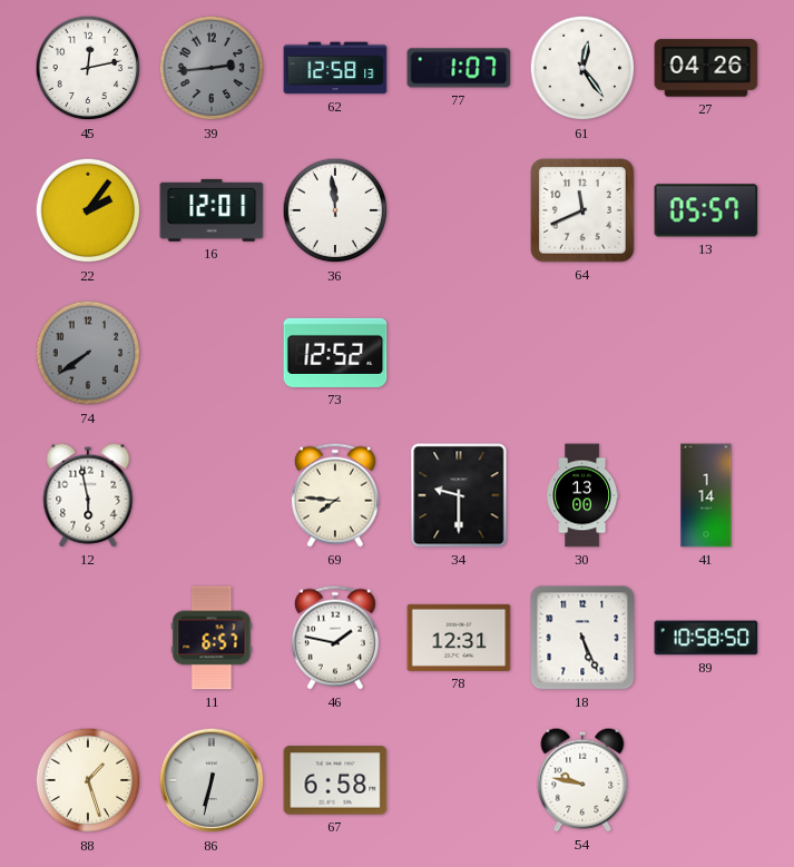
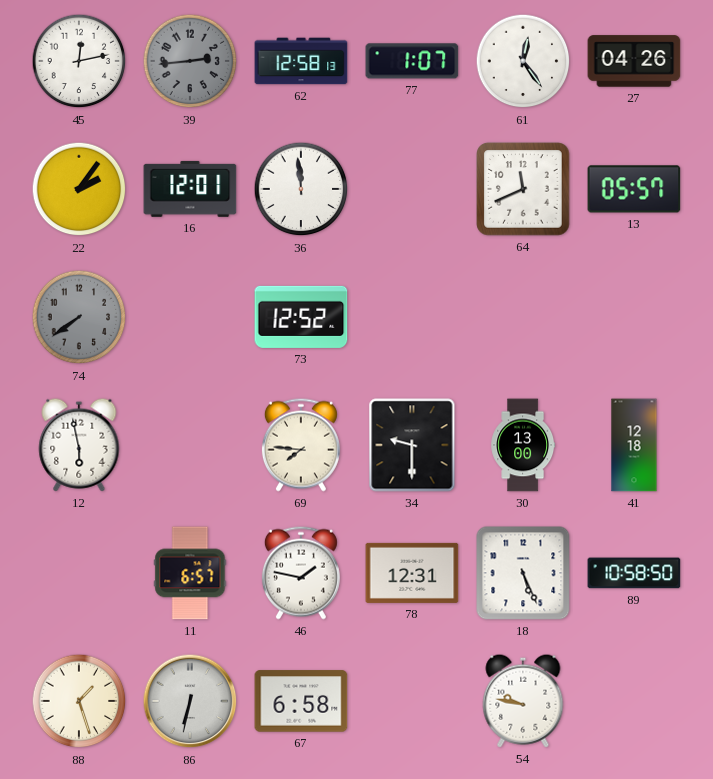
41: 1:14 -> 12:18 (634, 445)
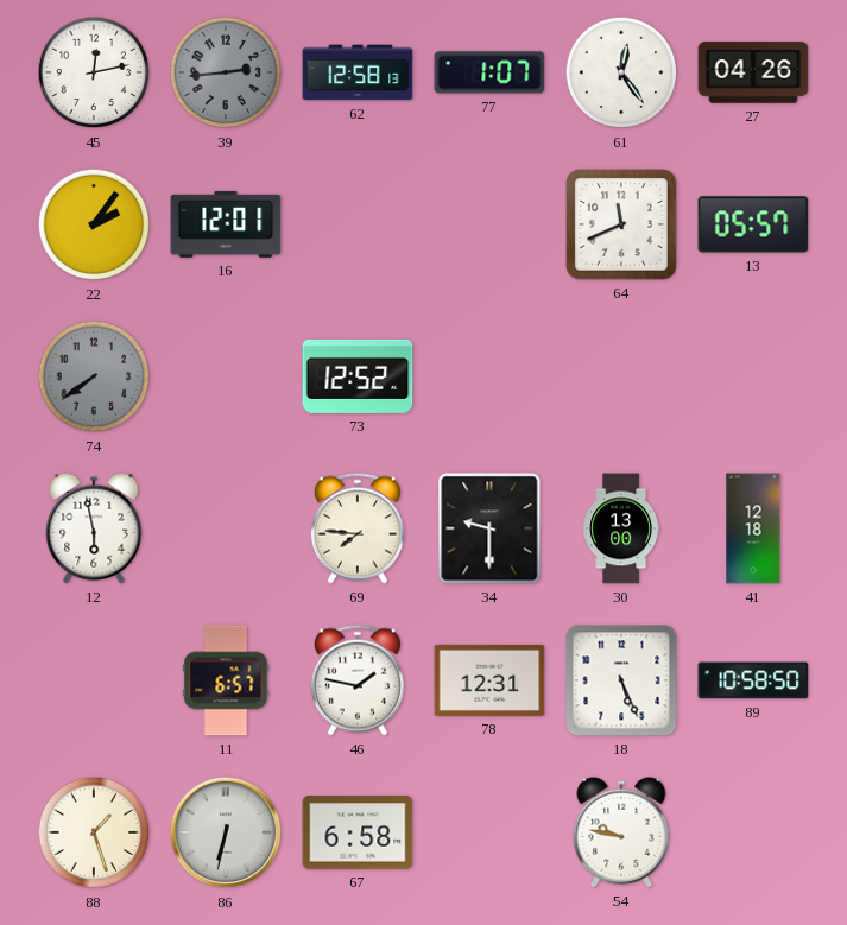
36: 11:59 -> none (301, 189)
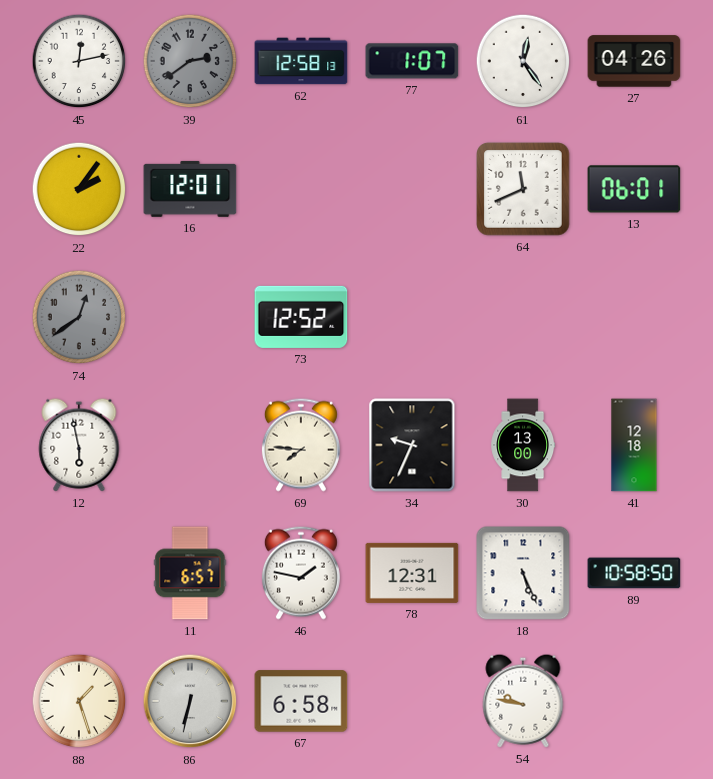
39: 2:44 -> 2:39 (190, 61)
13: 05:57 -> 06:01 (634, 189)
74: 7:39 -> 12:39 (79, 317)
34: 9:30 -> 9:34 (412, 445)
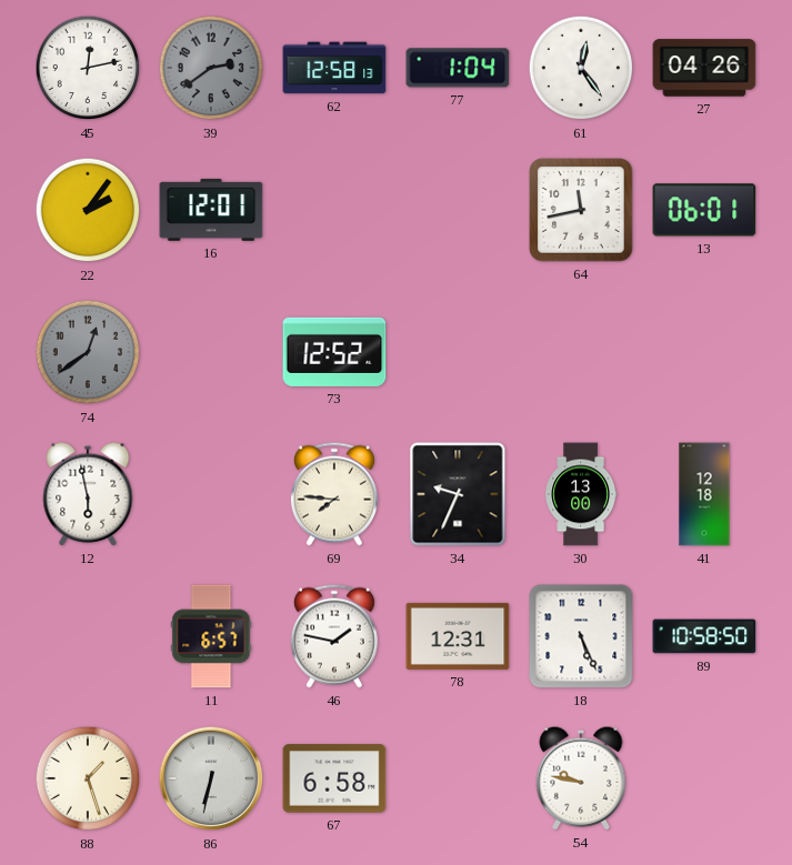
77: 1:07 -> 1:04 (458, 68)
64: 11:41 -> 11:43 (581, 210)
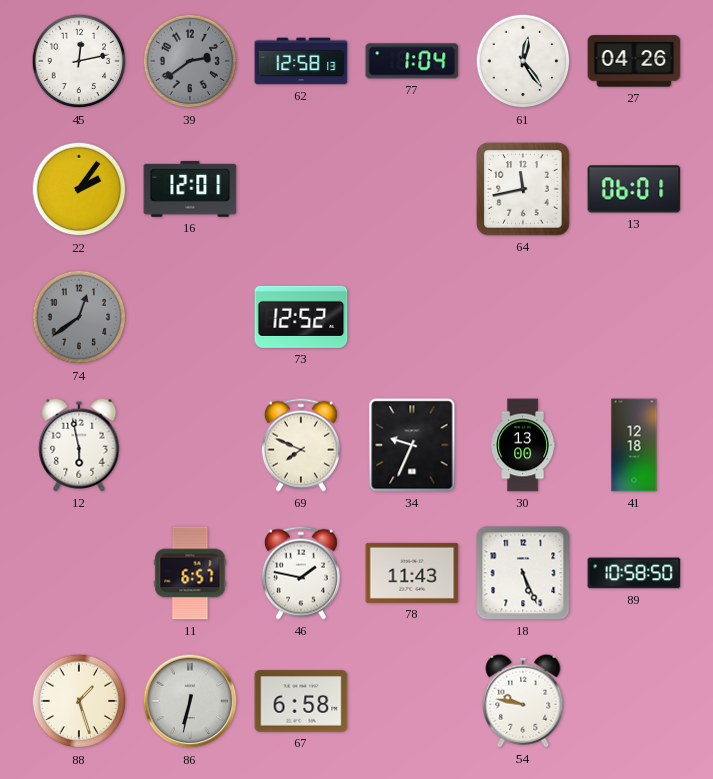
69: 7:46 -> 7:49 (301, 445)
78: 12:31 -> 11:43 (412, 573)
